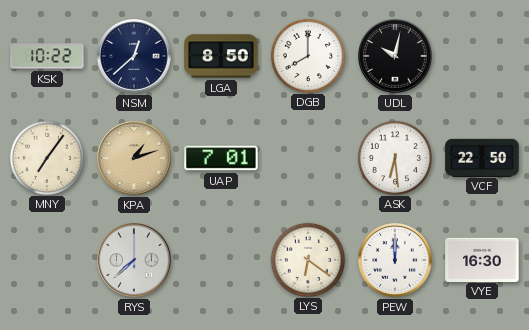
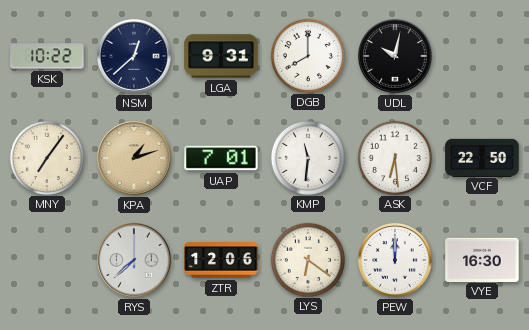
LGA: 8:50 -> 9:31 (221, 56)
KMP: none -> 11:31 (307, 157)
ZTR: none -> 12:06 (221, 260)
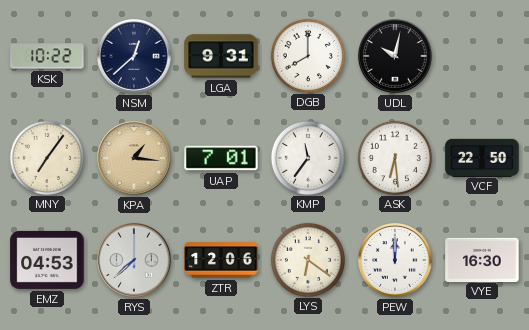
KPA: 1:12 -> 1:16 (135, 159)
KMP: 11:31 -> 11:36 (307, 157)
EMZ: none -> 04:53 (47, 260)
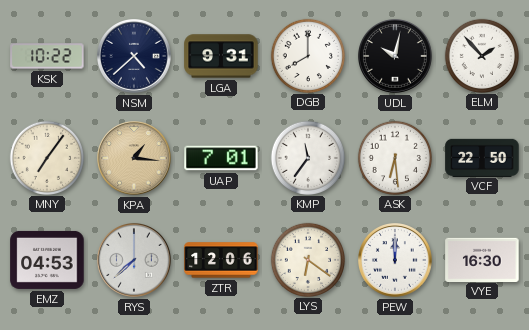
NSM: 12:38 -> 4:38 (135, 57)
ELM: none -> 1:53 (481, 55)
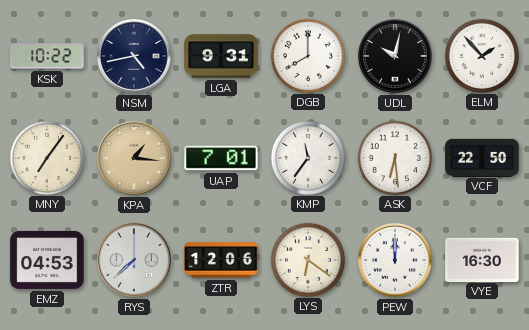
NSM: 4:38 -> 4:43 (135, 57)
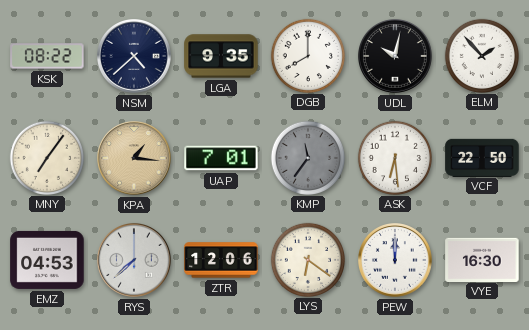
KSK: 10:22 -> 08:22 (47, 56)
NSM: 4:43 -> 4:38 (135, 57)
LGA: 9:31 -> 9:35 (221, 56)
KMP dial: white -> grey (307, 157)
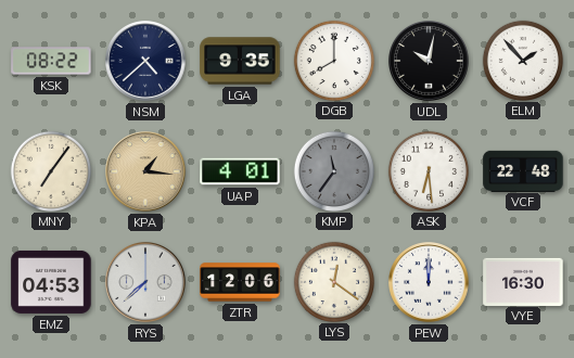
UAP: 7:01 -> 4:01 (240, 171)
VCF: 22:50 -> 22:48 (523, 170)
LYS: 6:21 -> 12:21 (333, 281)
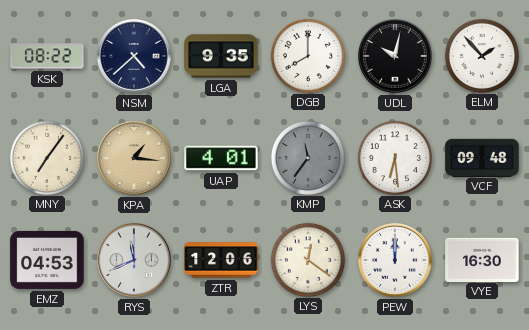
VCF: 22:48 -> 09:48 (482, 157)
RYS: 7:38 -> 11:41 (135, 261)
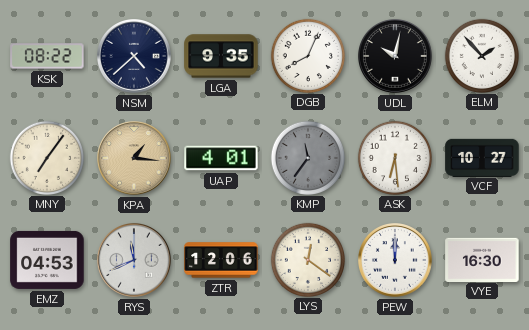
DGB: 8:00 -> 8:04 (307, 55)
VCF: 09:48 -> 10:27 (482, 157)
